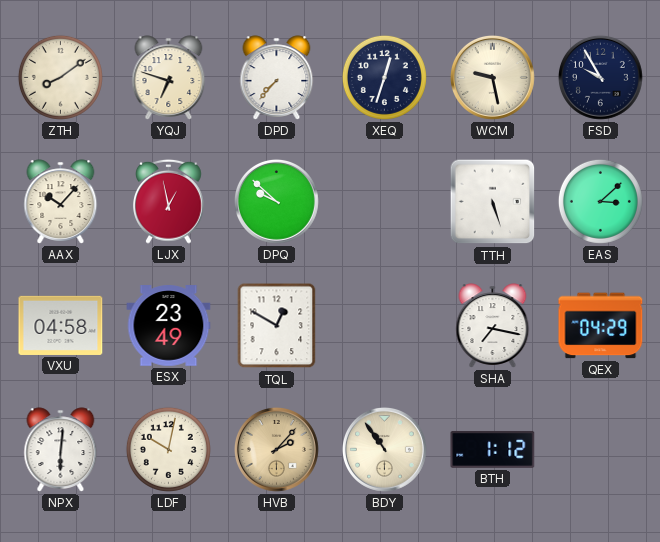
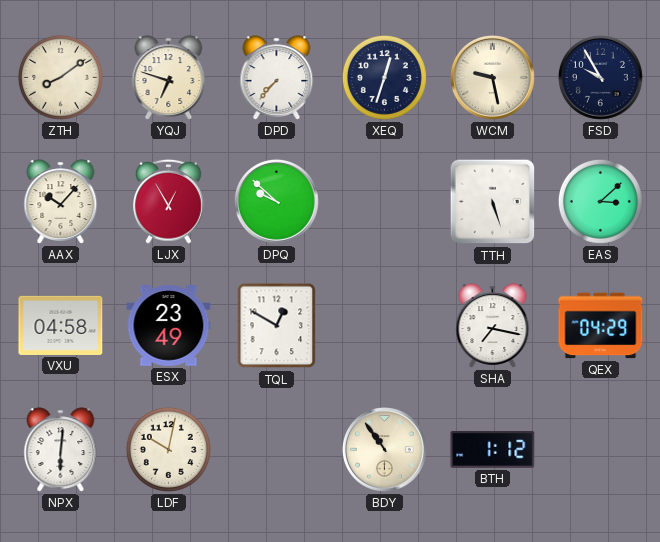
LJX: 12:58 -> 12:55 (169, 201)
HVB: 2:07 -> none (276, 449)
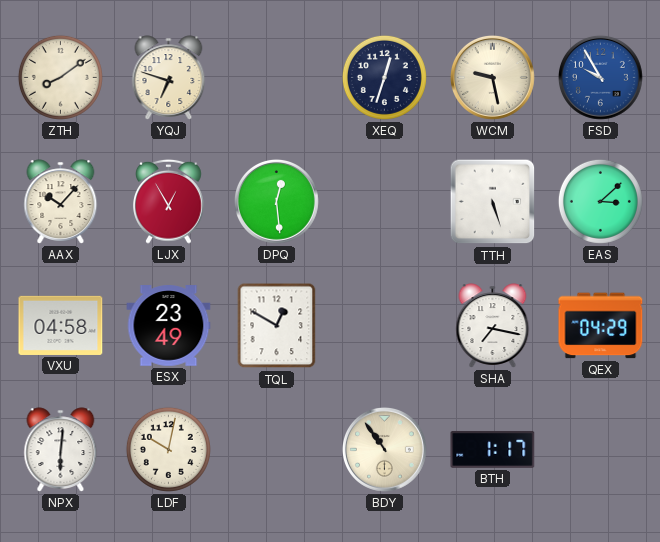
DPD: 7:37 -> none (277, 78)
FSD dial: navy -> blue (600, 77)
DPQ: 9:52 -> 12:29 (276, 201)
BTH: 1:12 -> 1:17 (493, 449)
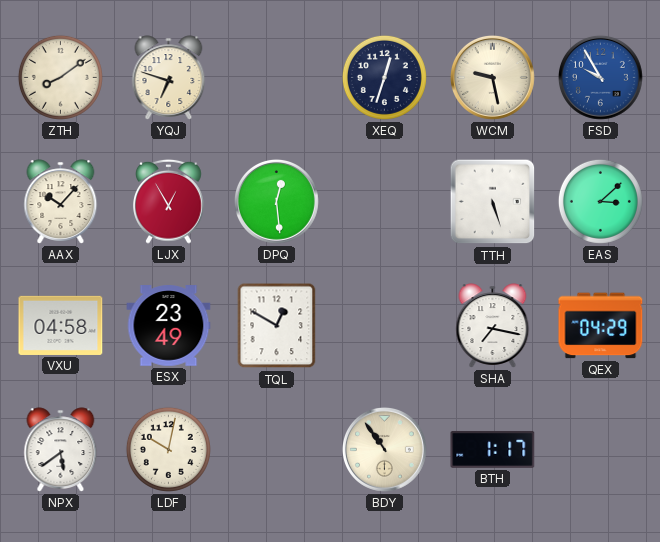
NPX: 6:01 -> 5:39 (61, 450)
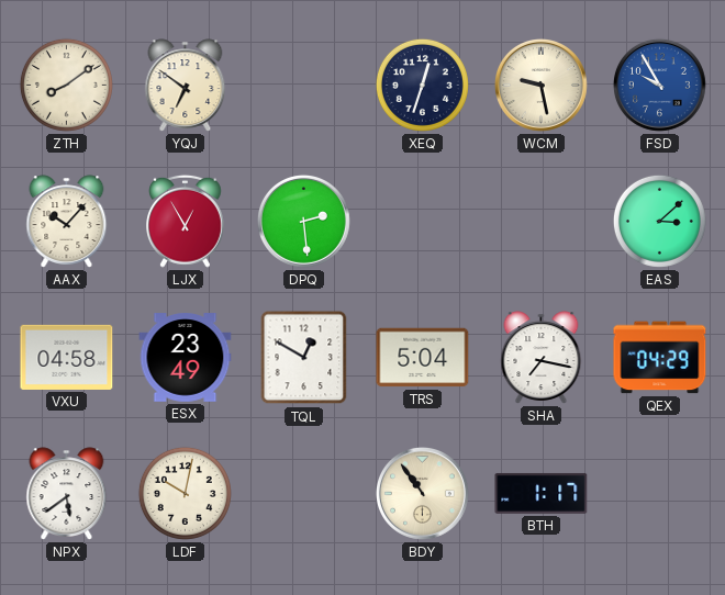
YQJ: 6:48 -> 6:51 (186, 86)
DPQ: 12:29 -> 2:29 (303, 221)
TTH: 5:27 -> none (493, 202)
TRS: none -> 5:04 (423, 358)
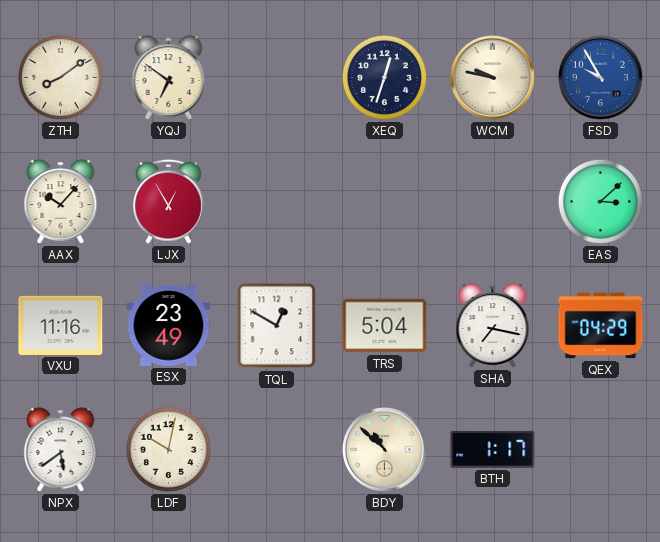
WCM: 9:28 -> 9:47 (492, 77)
DPQ: 2:29 -> none (303, 221)
VXU: 04:58 -> 11:16 (61, 325)
BDY: 10:54 -> 10:52 (384, 449)
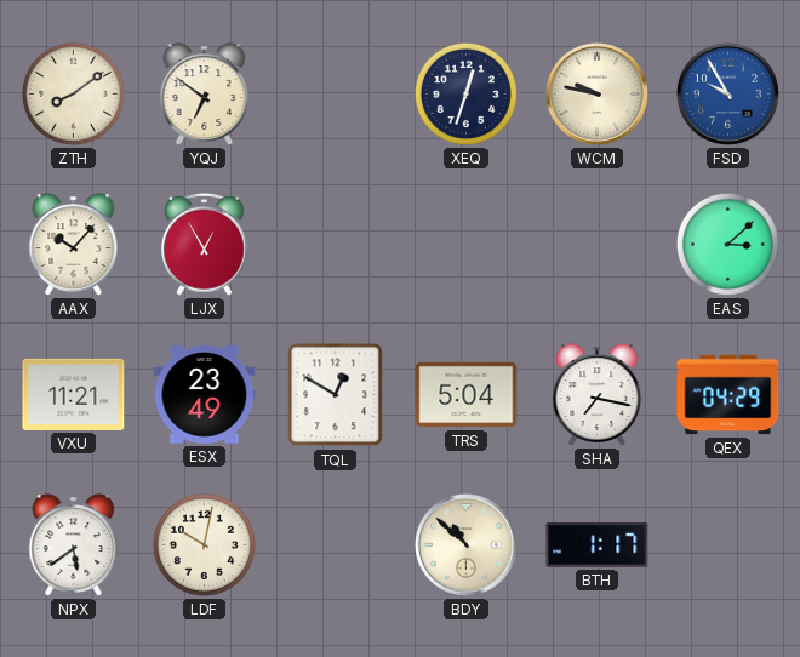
VXU: 11:16 -> 11:21 (74, 394)
